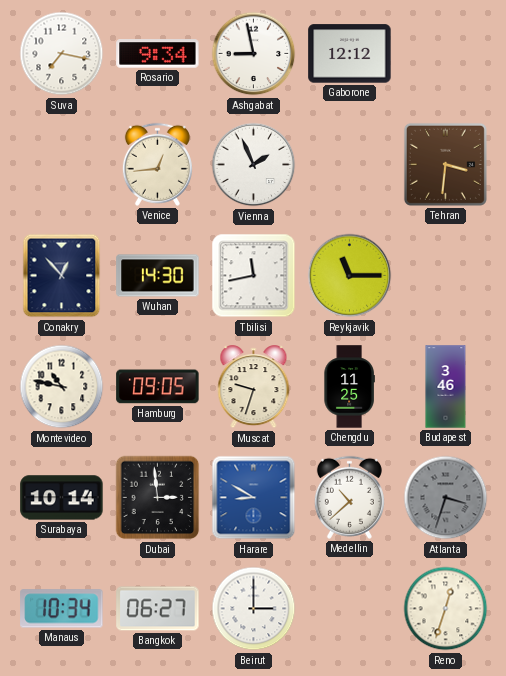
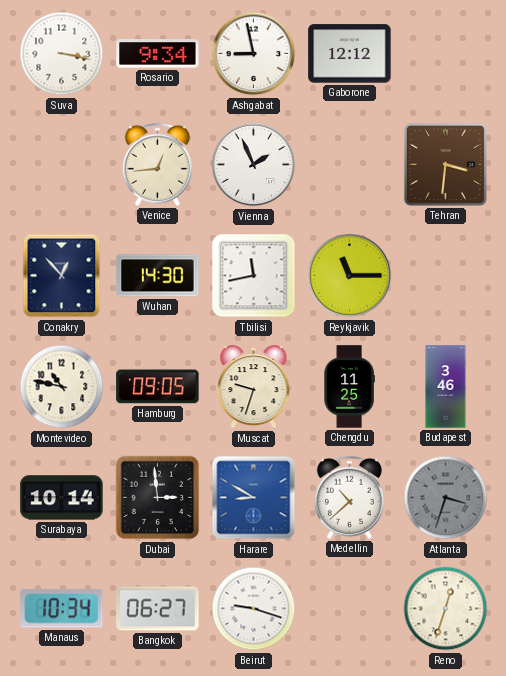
Suva: 7:17 -> 3:17 (62, 54)
Beirut: 3:00 -> 9:18 (254, 609)
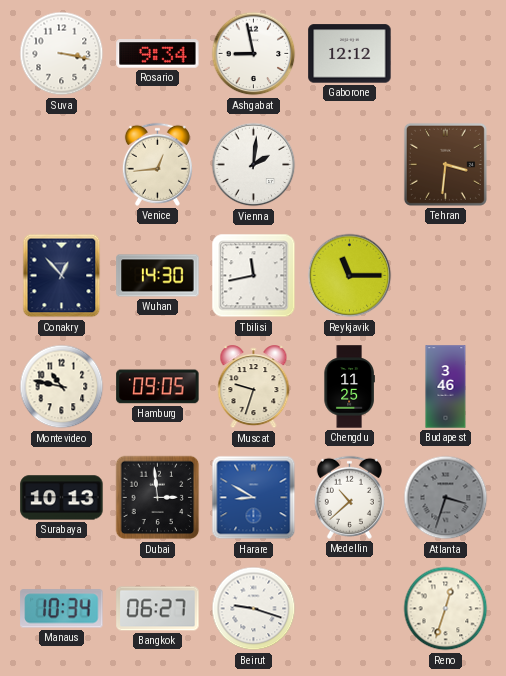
Vienna: 1:56 -> 2:01 (254, 165)
Surabaya: 10:14 -> 10:13 (62, 498)
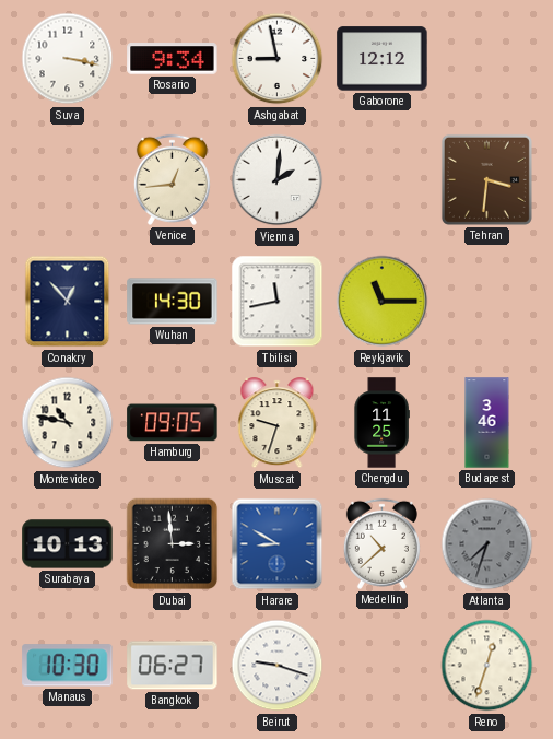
Atlanta: 3:33 -> 7:33 (487, 544)
Manaus: 10:34 -> 10:30 (68, 666)
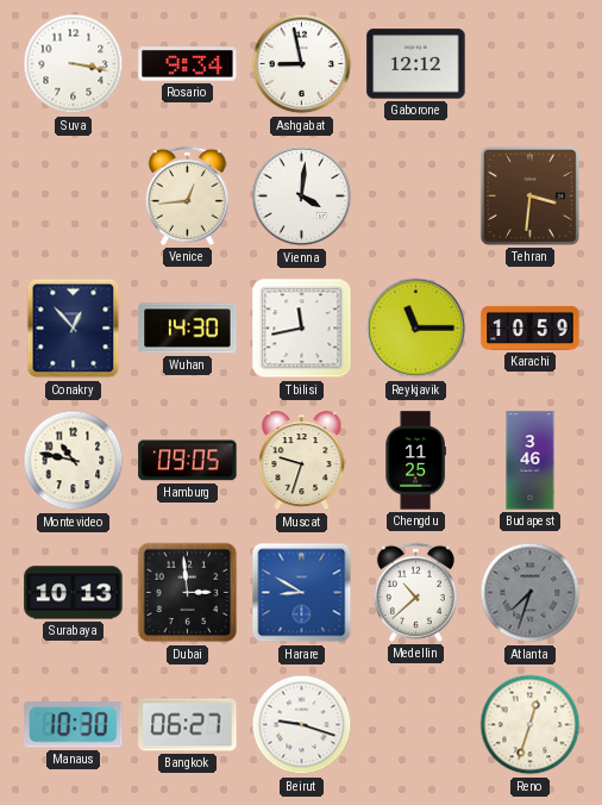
Vienna: 2:01 -> 4:01 (302, 196)
Karachi: none -> 10:59 (531, 327)
